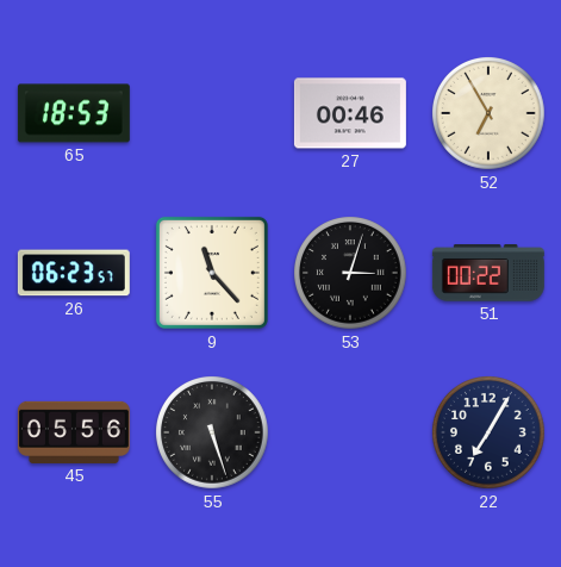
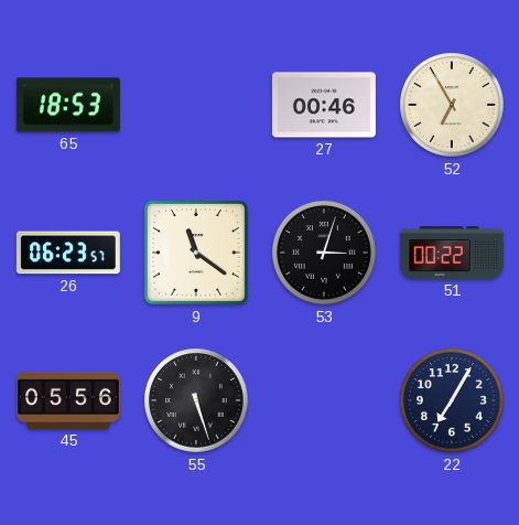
9: 11:23 -> 11:21 (196, 253)
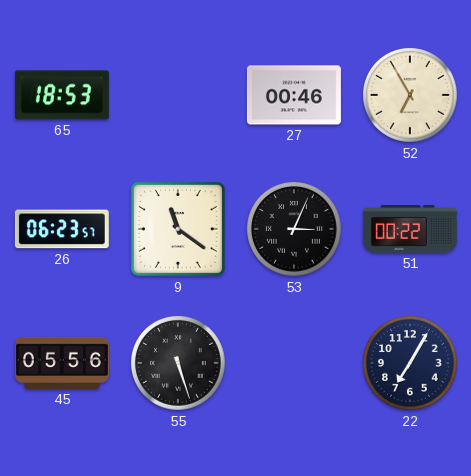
53: 3:03 -> 3:04 (295, 230)
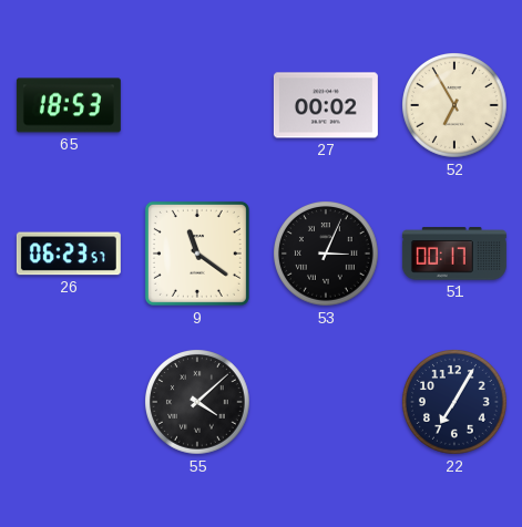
27: 00:46 -> 00:02 (326, 105)
51: 00:22 -> 00:17 (454, 254)
45: 05:56 -> none (62, 363)
55: 5:27 -> 4:08 (198, 403)
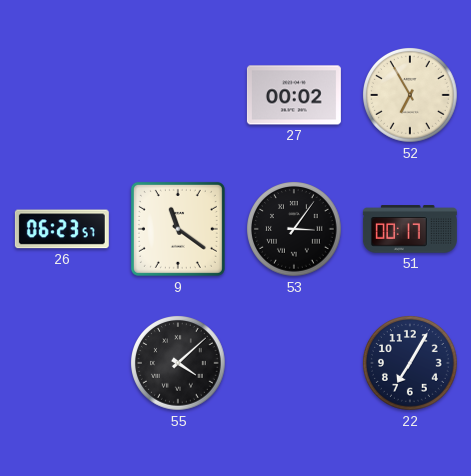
65: 18:53 -> none (69, 105)
53: 3:04 -> 3:06 (295, 230)
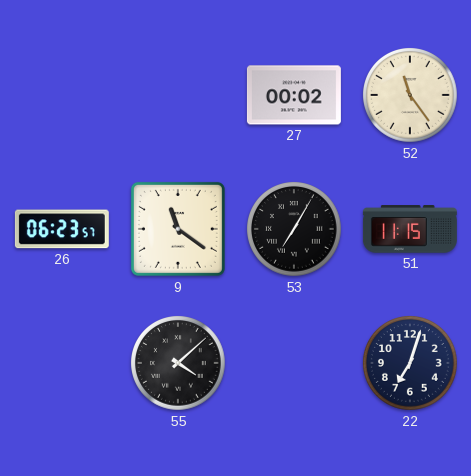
52: 6:55 -> 11:24 (411, 96)
53: 3:06 -> 7:05 (295, 230)
51: 00:17 -> 11:15 (410, 229)
22: 7:05 -> 7:03 (411, 364)
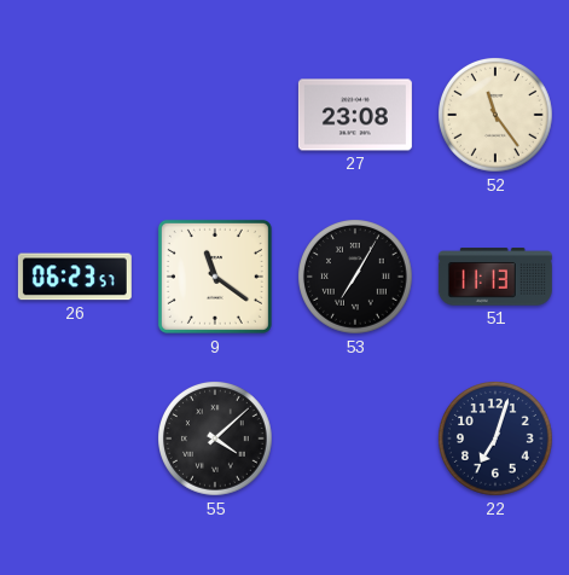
27: 00:02 -> 23:08 (355, 115)
51: 11:15 -> 11:13 (495, 277)
